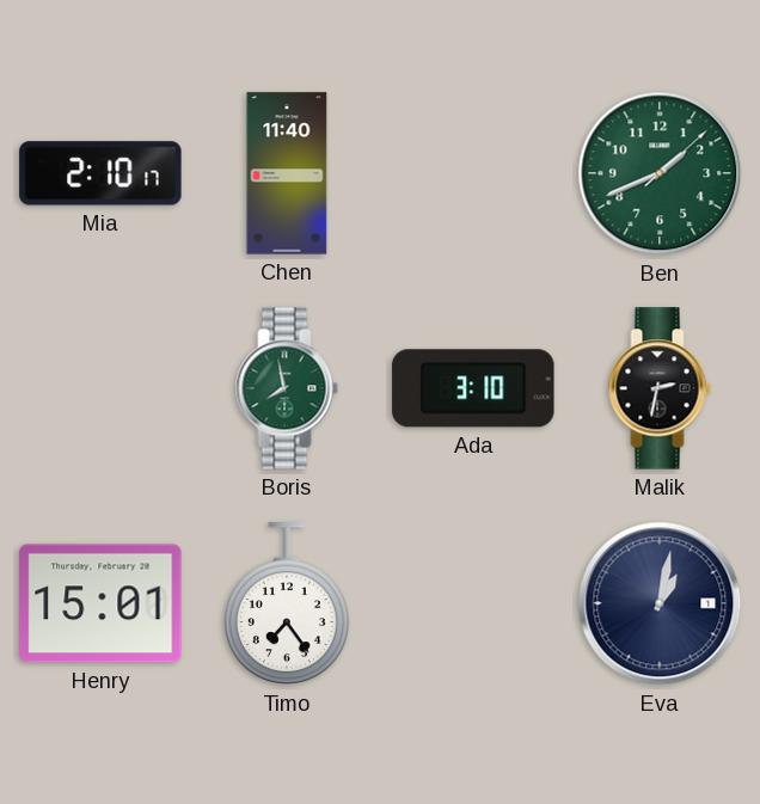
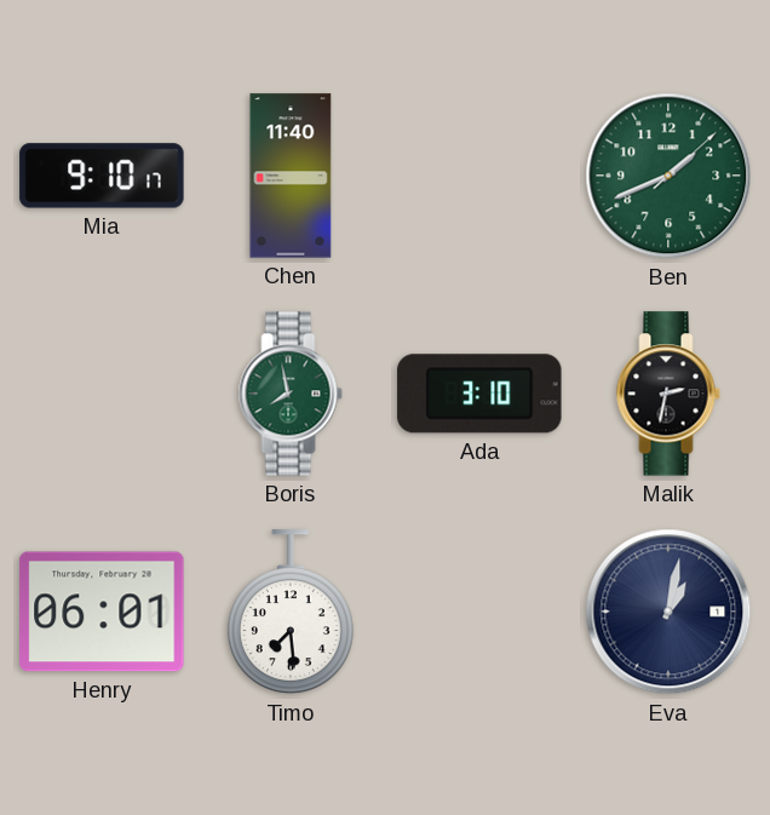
Mia: 2:10 -> 9:10 (102, 176)
Henry: 15:01 -> 06:01 (102, 612)
Timo: 7:24 -> 7:29 (291, 613)
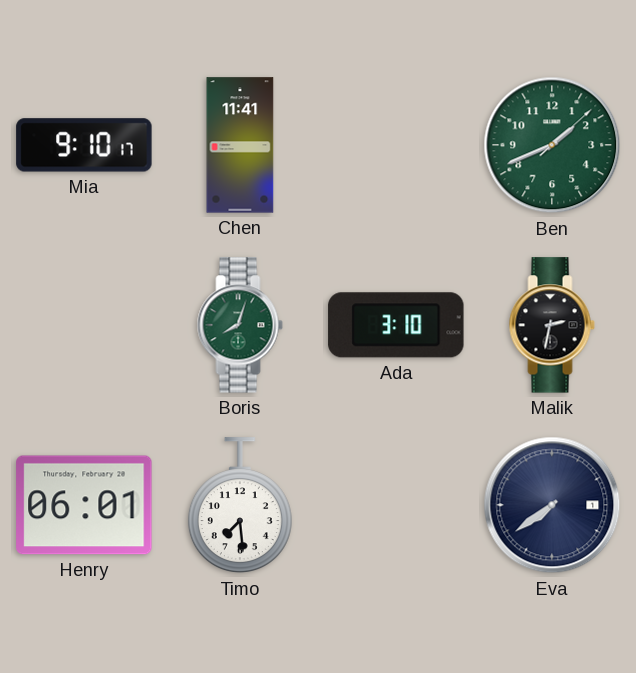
Chen: 11:40 -> 11:41 (240, 145)
Boris: 7:58 -> 8:03 (240, 325)
Eva: 1:02 -> 7:39 (552, 505)
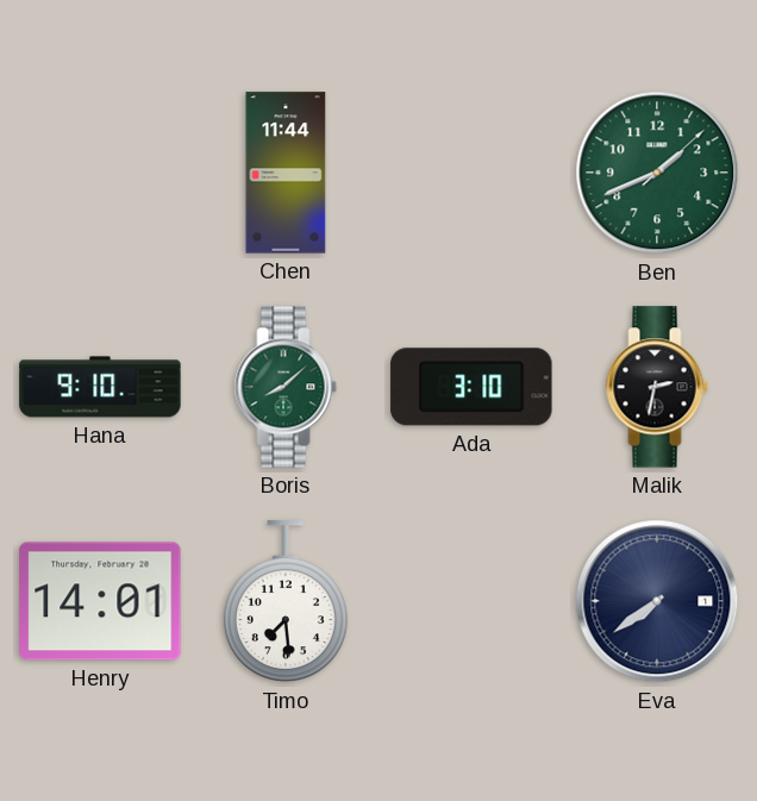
Mia: 9:10 -> none (84, 145)
Chen: 11:41 -> 11:44 (286, 173)
Hana: none -> 9:10 (100, 387)
Boris: 8:03 -> 8:08 (286, 387)
Henry: 06:01 -> 14:01 (100, 601)
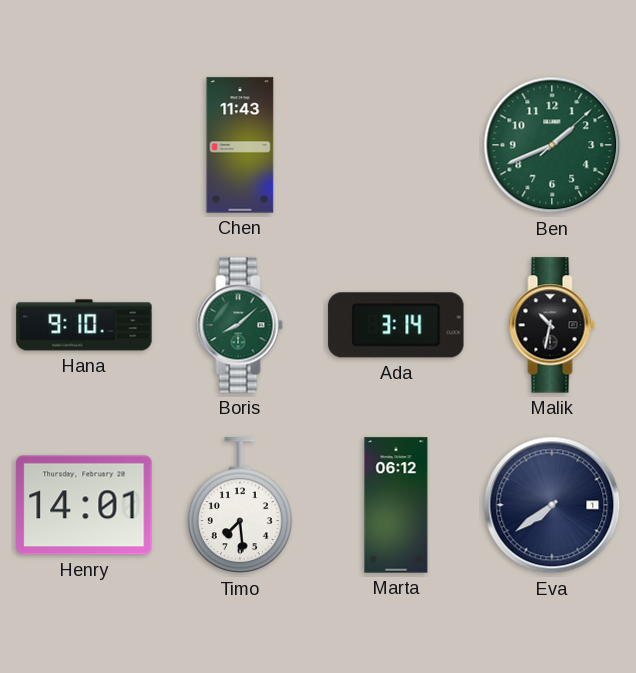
Chen: 11:44 -> 11:43 (240, 145)
Ada: 3:10 -> 3:14 (396, 325)
Malik: 2:32 -> 10:32 (552, 325)
Marta: none -> 06:12 (396, 505)
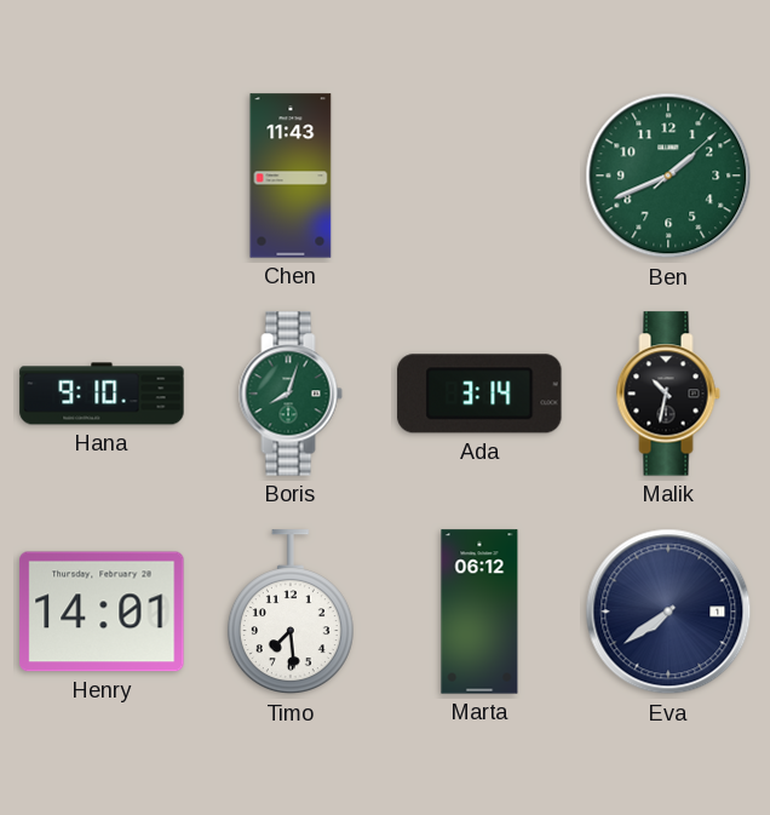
Boris: 8:08 -> 8:03 (291, 394)
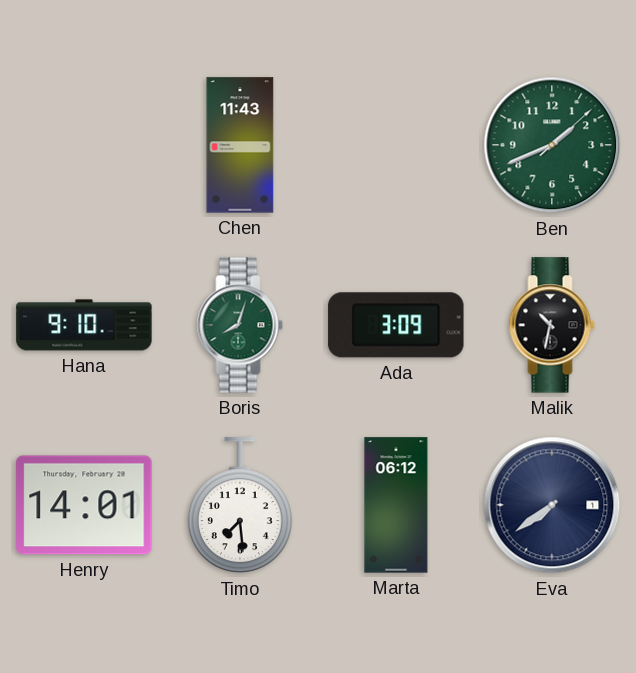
Ada: 3:14 -> 3:09 (396, 325)
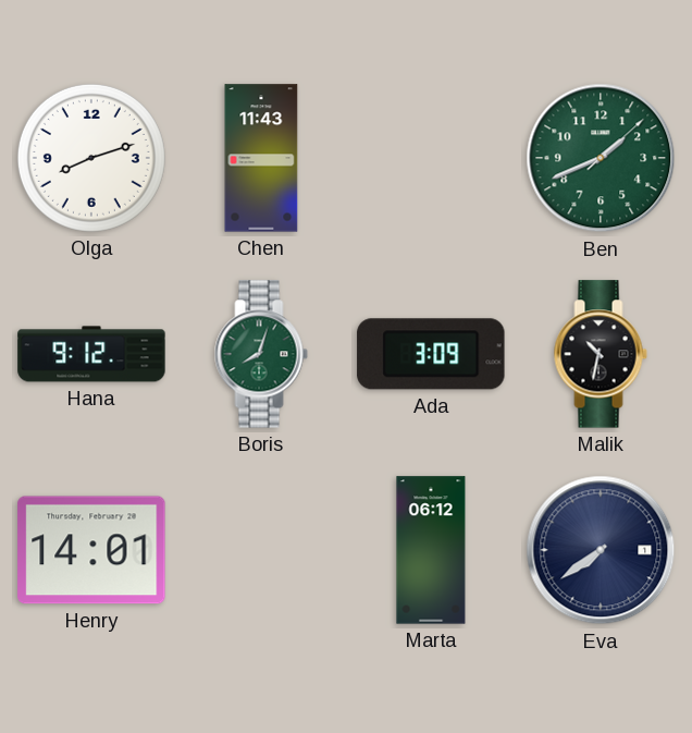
Olga: none -> 8:12 (91, 158)
Hana: 9:10 -> 9:12 (91, 354)
Timo: 7:29 -> none (240, 506)
